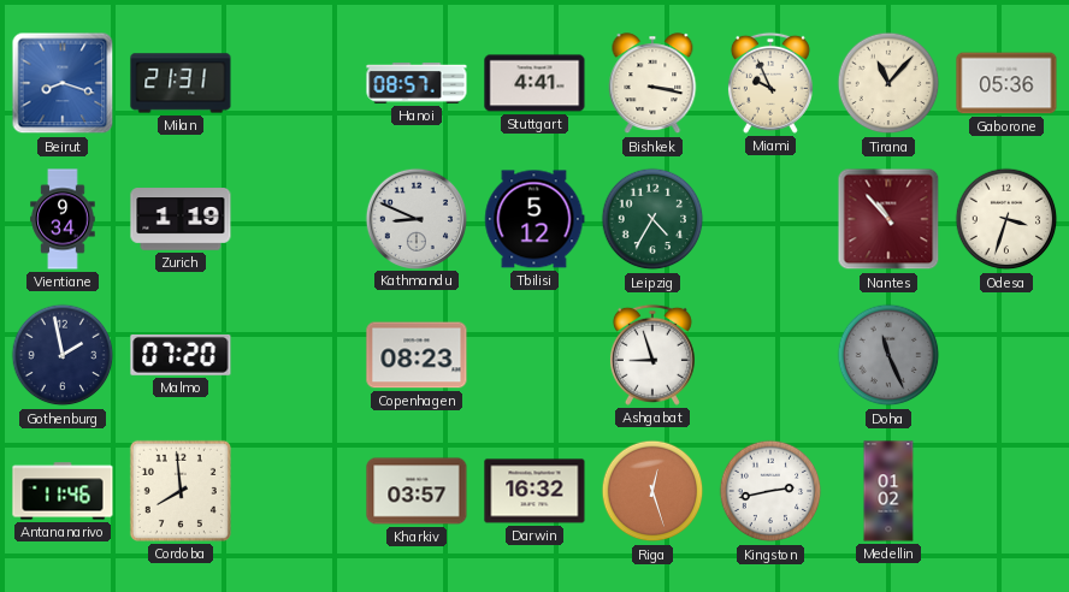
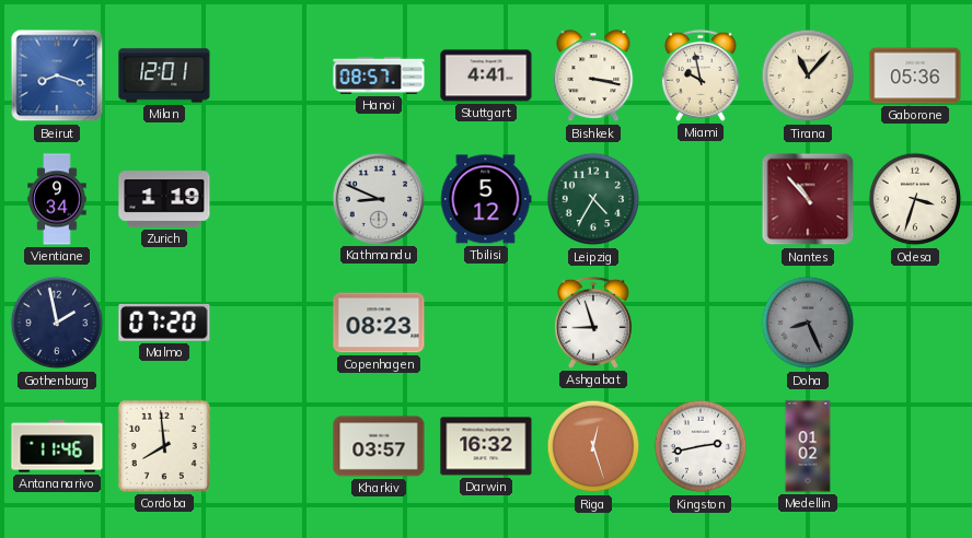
Milan: 21:31 -> 12:01 (164, 75)
Miami: 9:56 -> 9:58 (701, 75)
Doha: 11:26 -> 8:26 (808, 323)
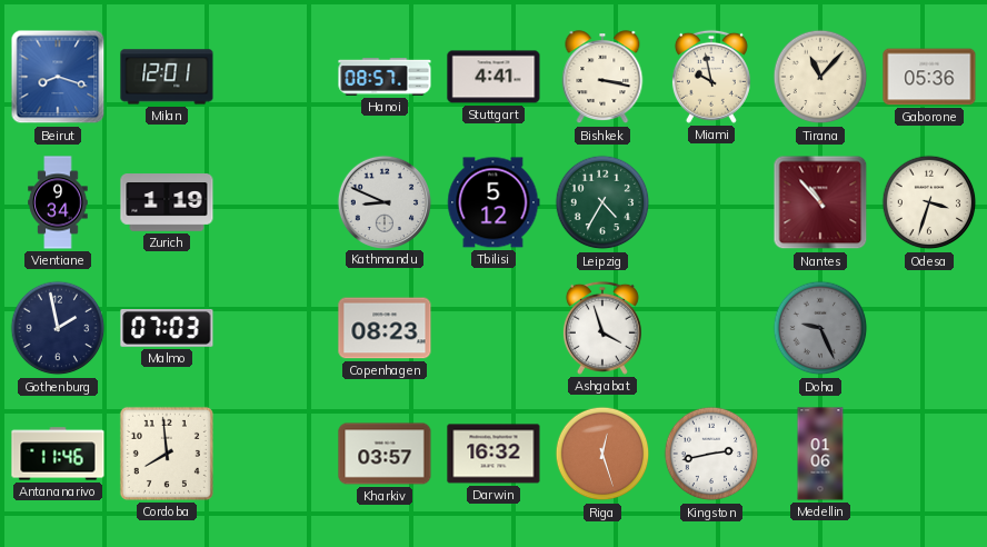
Malmo: 07:20 -> 07:03 (167, 328)
Ashgabat: 8:57 -> 3:57 (602, 328)
Doha: 8:26 -> 9:26 (820, 328)
Medellin: 01:02 -> 01:06 (820, 454)
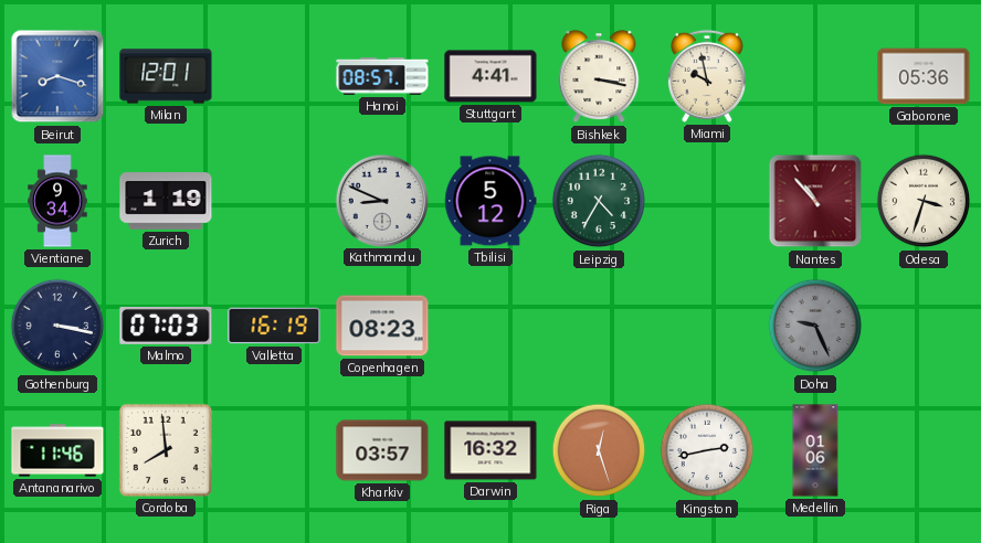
Tirana: 11:07 -> none (820, 77)
Gothenburg: 1:58 -> 3:17 (57, 326)
Valletta: none -> 16:19 (274, 326)
Ashgabat: 3:57 -> none (602, 328)
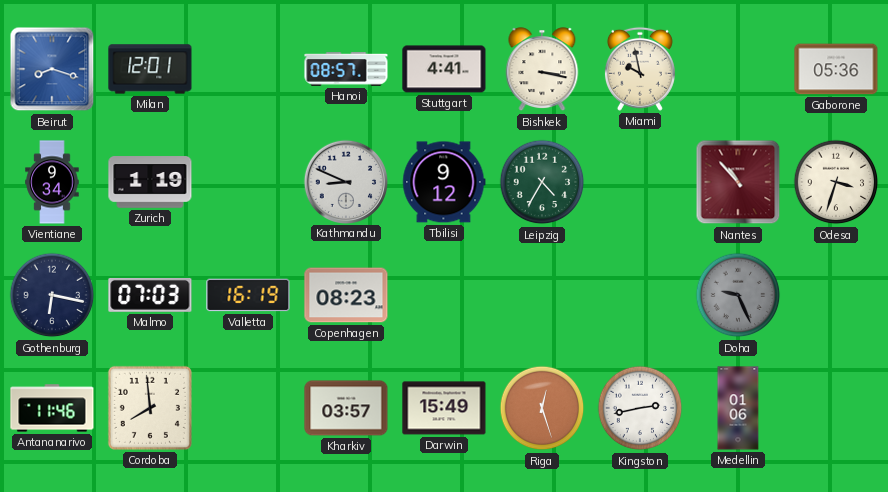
Tbilisi: 5:12 -> 9:12 (444, 182)
Gothenburg: 3:17 -> 6:17 (52, 295)
Darwin: 16:32 -> 15:49 (444, 408)
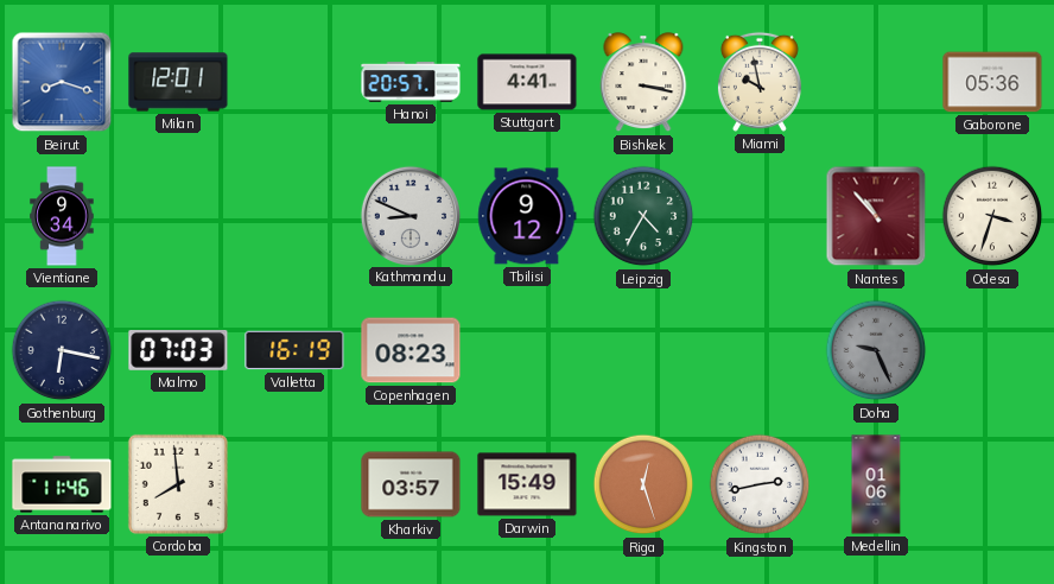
Hanoi: 08:57 -> 20:57 (411, 82)
Zurich: 1:19 -> none (150, 182)
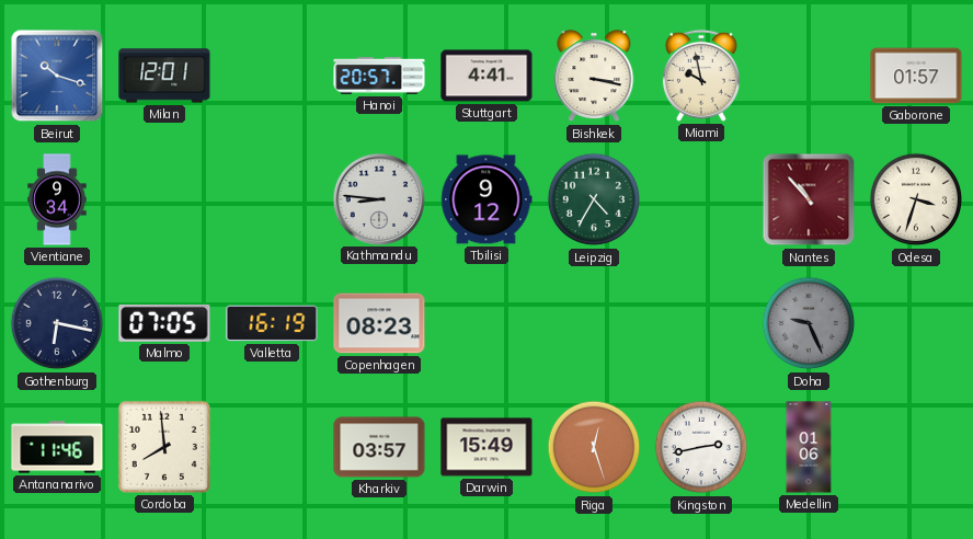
Beirut: 8:18 -> 10:18 (57, 76)
Gaborone: 05:36 -> 01:57 (916, 76)
Kathmandu: 8:49 -> 8:46 (378, 198)
Malmo: 07:03 -> 07:05 (164, 323)
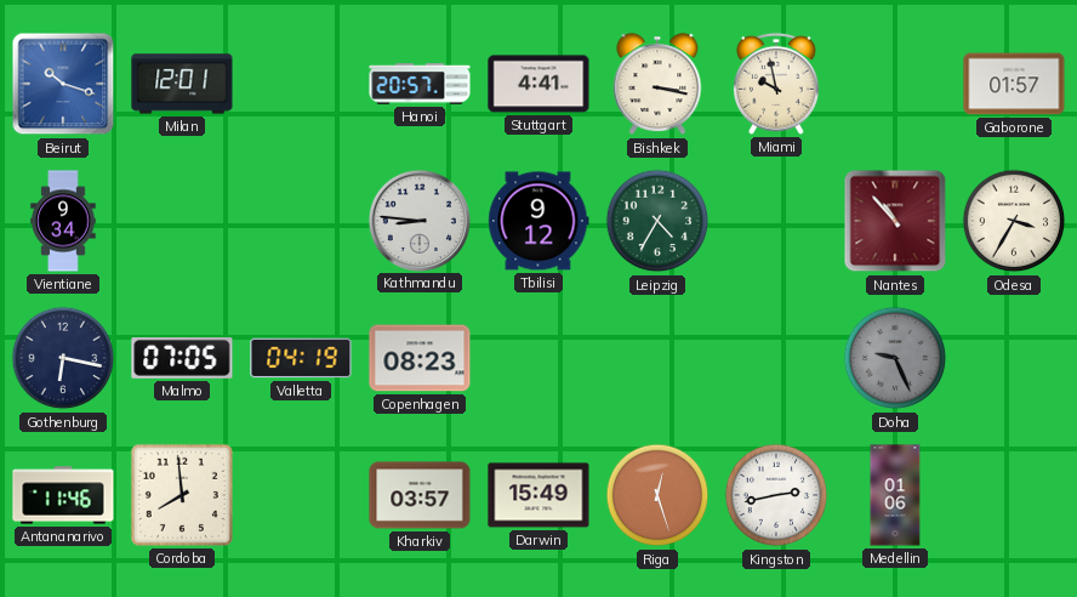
Odesa: 3:33 -> 3:35 (1014, 221)
Valletta: 16:19 -> 04:19 (301, 358)
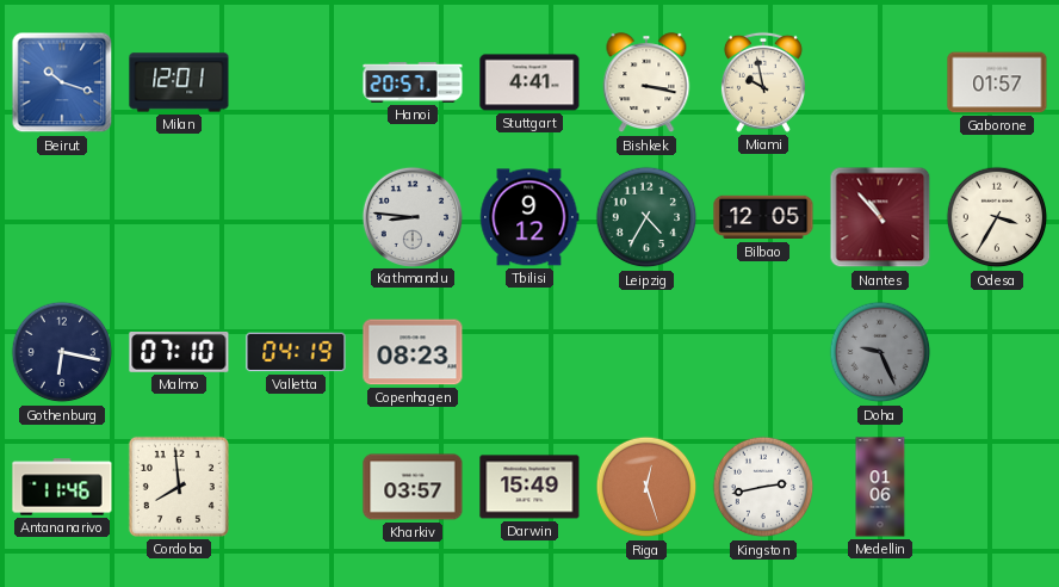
Vientiane: 9:34 -> none (63, 221)
Bilbao: none -> 12:05 (763, 217)
Malmo: 07:05 -> 07:10 (179, 352)
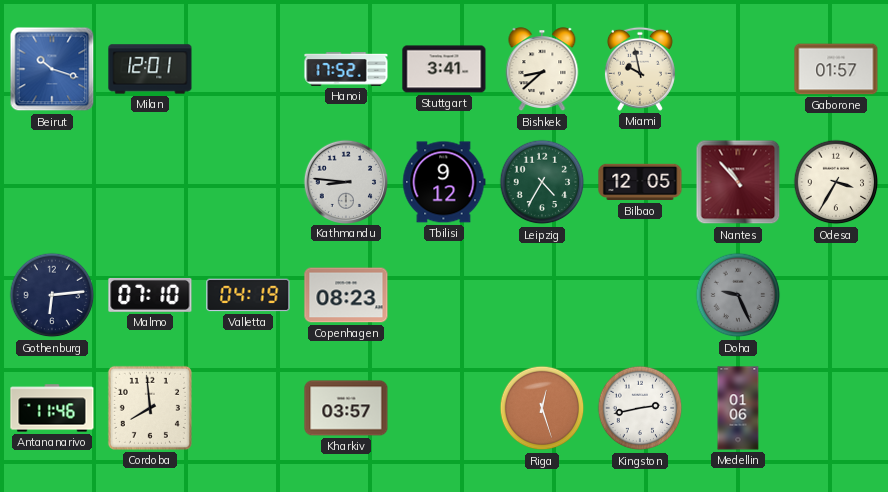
Hanoi: 20:57 -> 17:52 (346, 69)
Stuttgart: 4:41 -> 3:41 (444, 69)
Bishkek: 3:17 -> 8:38 (542, 70)
Gothenburg: 6:17 -> 6:14 (52, 295)
Darwin: 15:49 -> none (529, 487)
